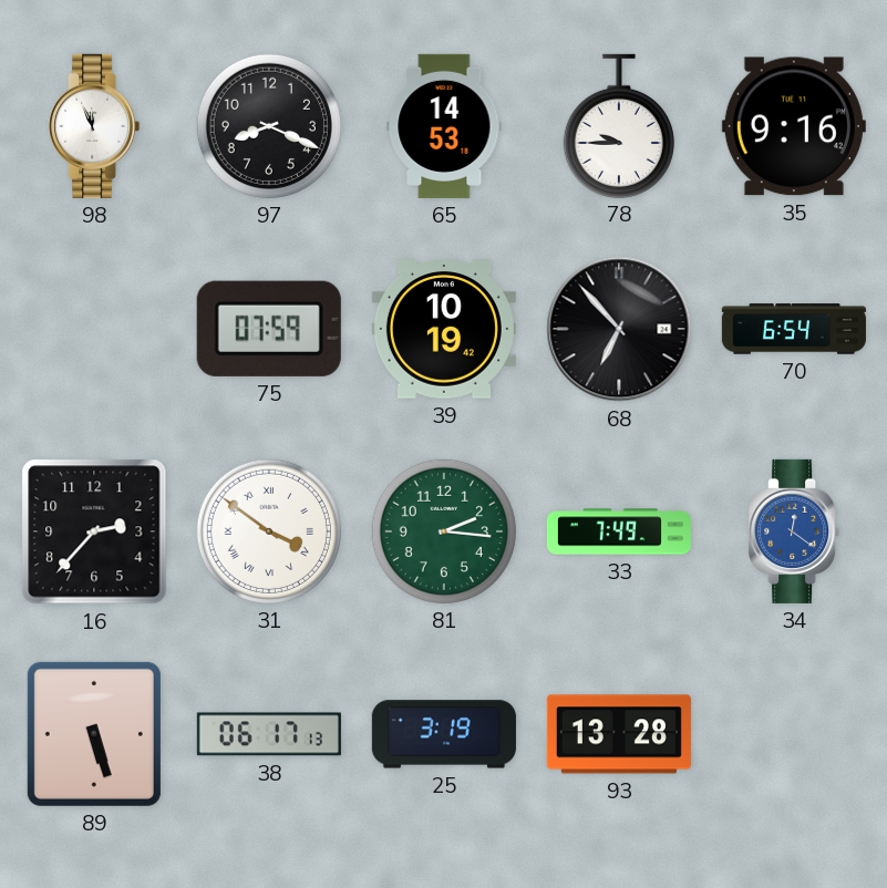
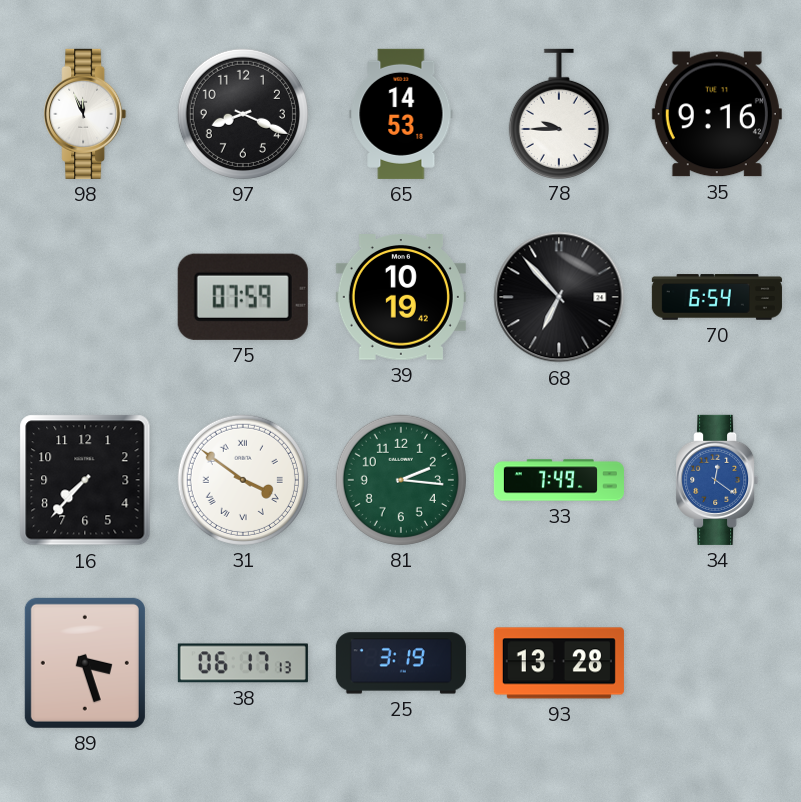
16: 2:37 -> 7:37 (85, 480)
89: 5:27 -> 3:27 (85, 663)
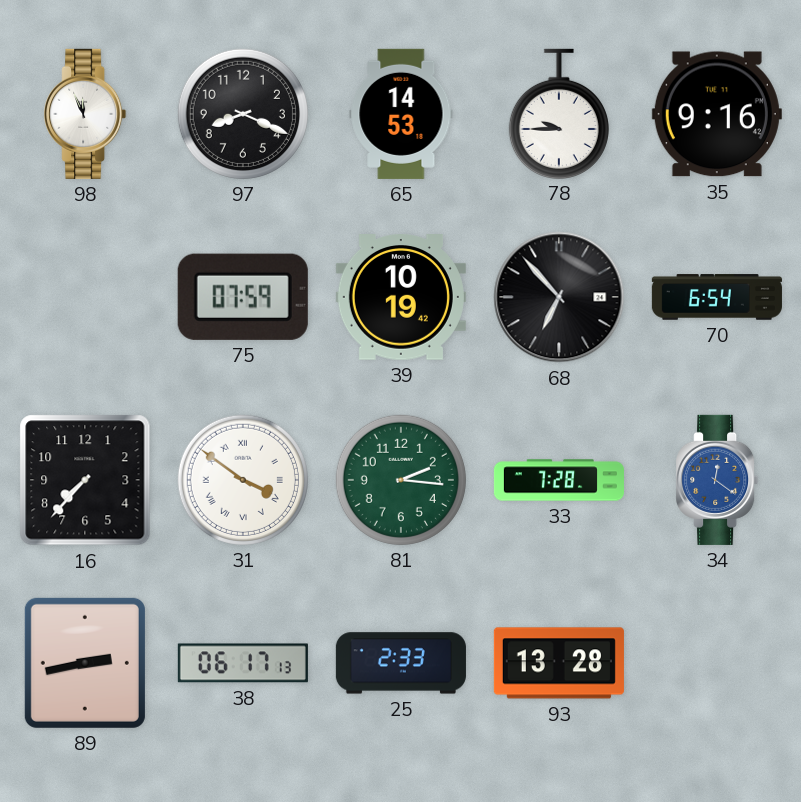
33: 7:49 -> 7:28 (559, 480)
89: 3:27 -> 2:43 (85, 663)
25: 3:19 -> 2:33 (401, 663)
